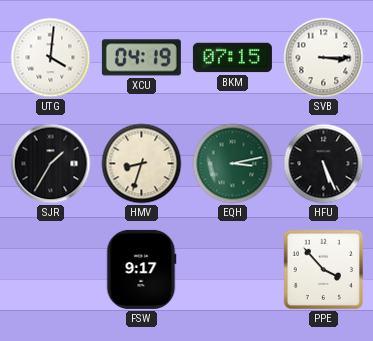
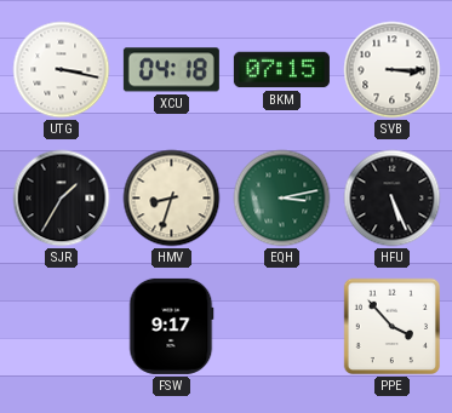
UTG: 4:01 -> 3:17 (62, 70)
XCU: 04:19 -> 04:18 (171, 70)
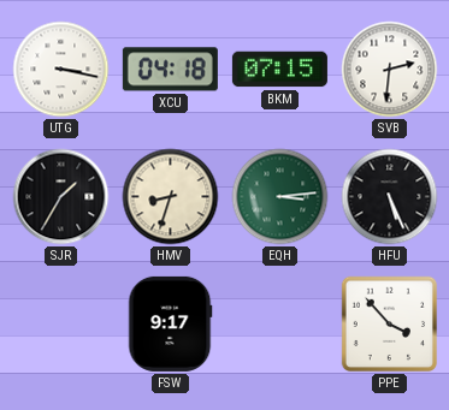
SVB: 3:15 -> 2:31 (390, 70)
EQH: 3:13 -> 3:14 (280, 197)
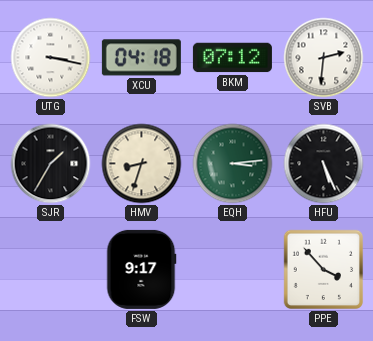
BKM: 07:15 -> 07:12 (232, 58)
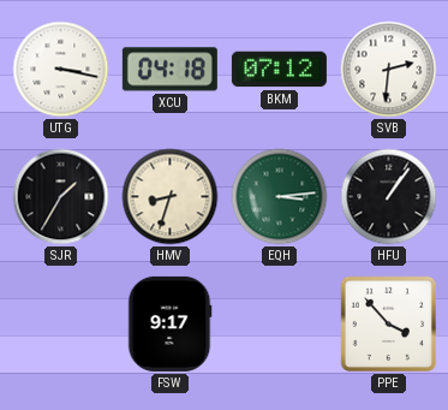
HFU: 5:26 -> 1:06 (389, 197)
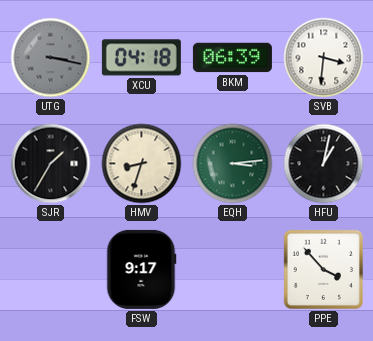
UTG dial: white -> grey (51, 58)
BKM: 07:12 -> 06:39 (232, 58)
SVB: 2:31 -> 3:31 (324, 58)
HFU: 1:06 -> 1:02 (324, 164)
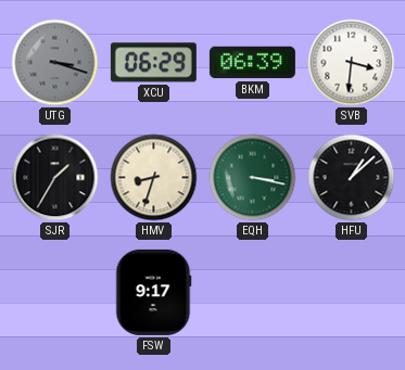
UTG: 3:17 -> 3:18 (55, 63)
XCU: 04:18 -> 06:29 (153, 63)
EQH: 3:14 -> 3:17 (253, 178)
HFU: 1:02 -> 1:08 (352, 178)
PPE: 3:53 -> none (324, 270)
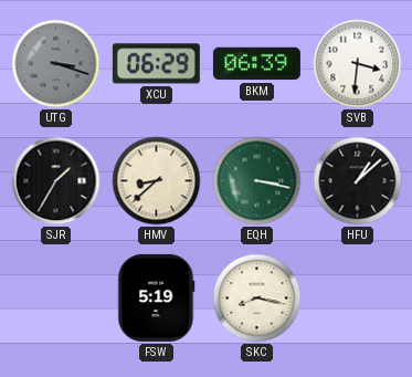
HMV: 8:33 -> 8:38 (157, 181)
FSW: 9:17 -> 5:19 (156, 297)
SKC: none -> 8:17 (257, 299)
